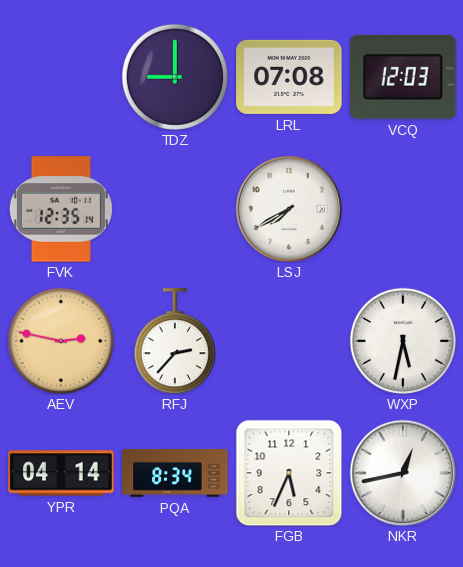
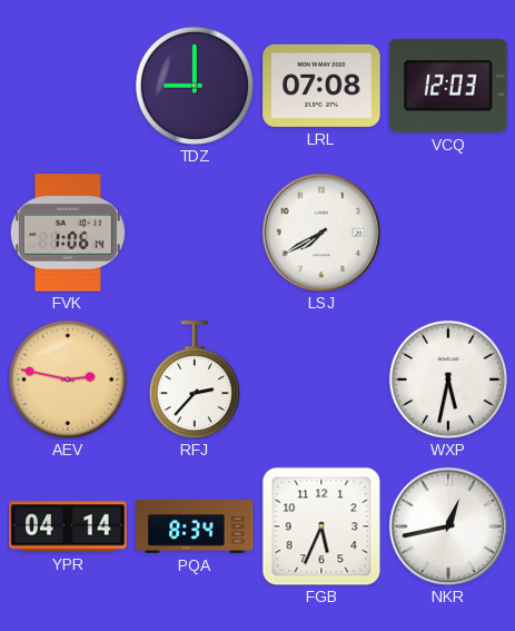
FVK: 12:35 -> 1:06 (68, 233)
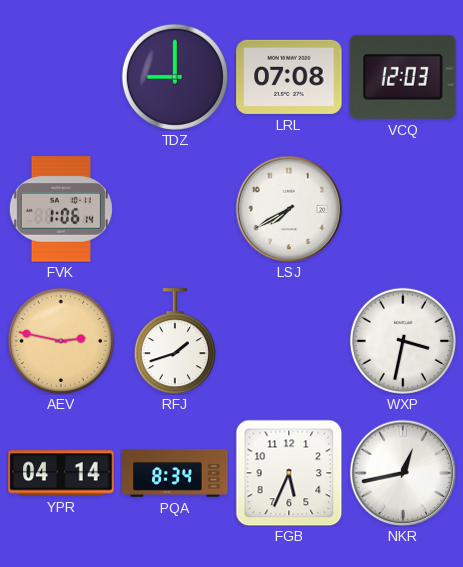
RFJ: 2:37 -> 1:42 (175, 341)
WXP: 5:32 -> 3:32 (403, 341)
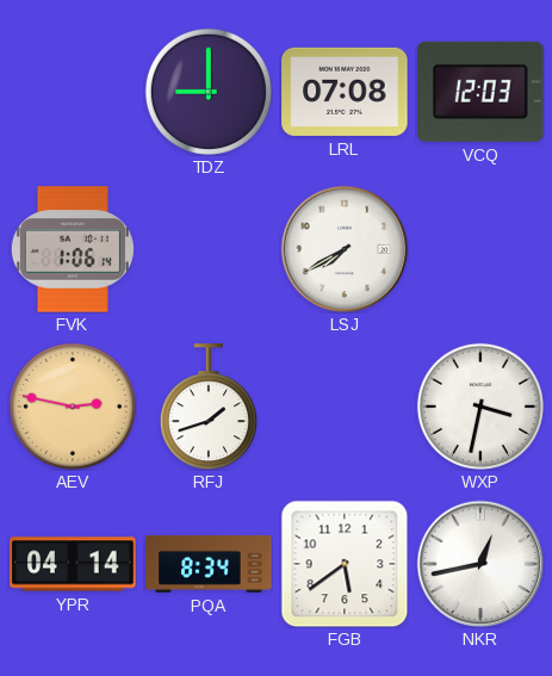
FGB: 5:34 -> 5:39 (345, 564)
